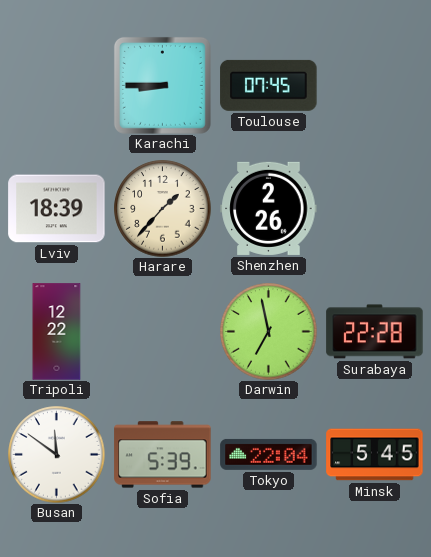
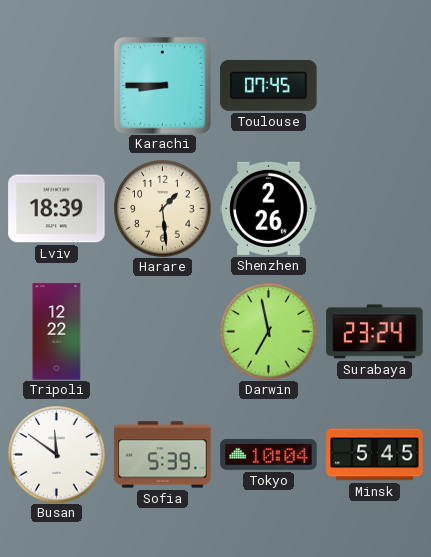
Harare: 1:37 -> 1:29 (163, 209)
Surabaya: 22:28 -> 23:24 (375, 332)
Tokyo: 22:04 -> 10:04 (269, 454)
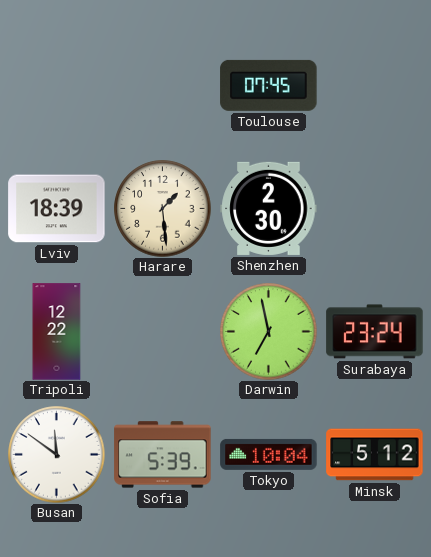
Karachi: 8:45 -> none (162, 85)
Shenzhen: 2:26 -> 2:30 (269, 208)
Minsk: 5:45 -> 5:12 (375, 455)
